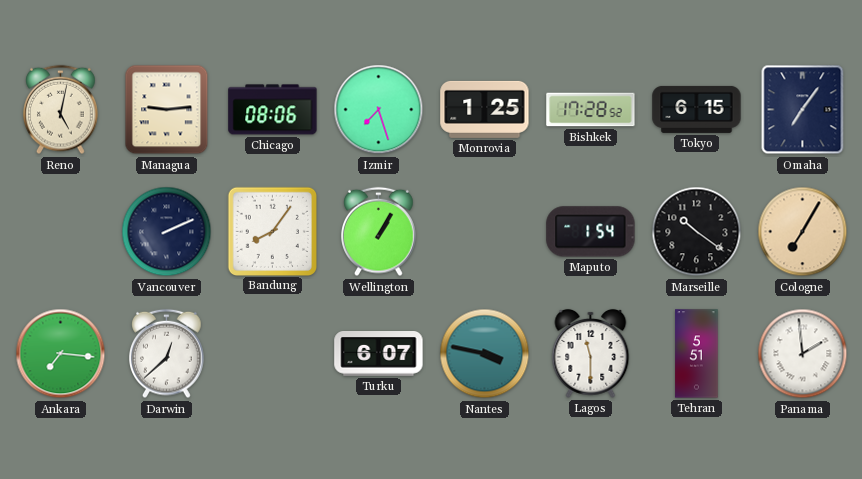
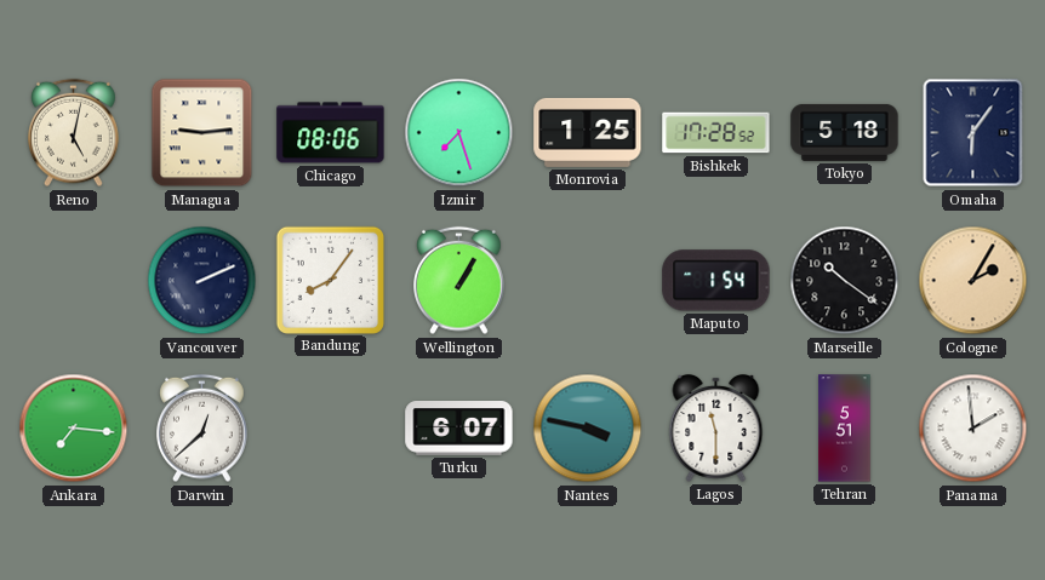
Tokyo: 6:15 -> 5:18 (845, 132)
Omaha: 7:06 -> 6:06 (973, 133)
Cologne: 7:05 -> 2:05 (973, 281)
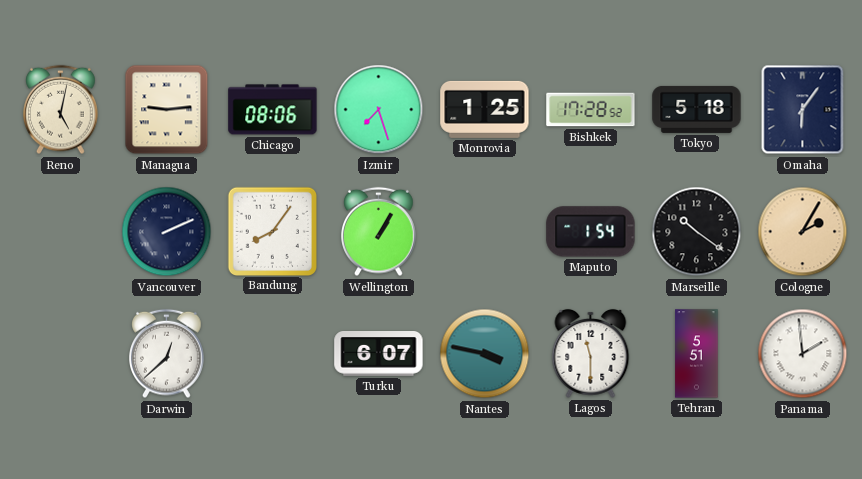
Ankara: 7:16 -> none (74, 429)
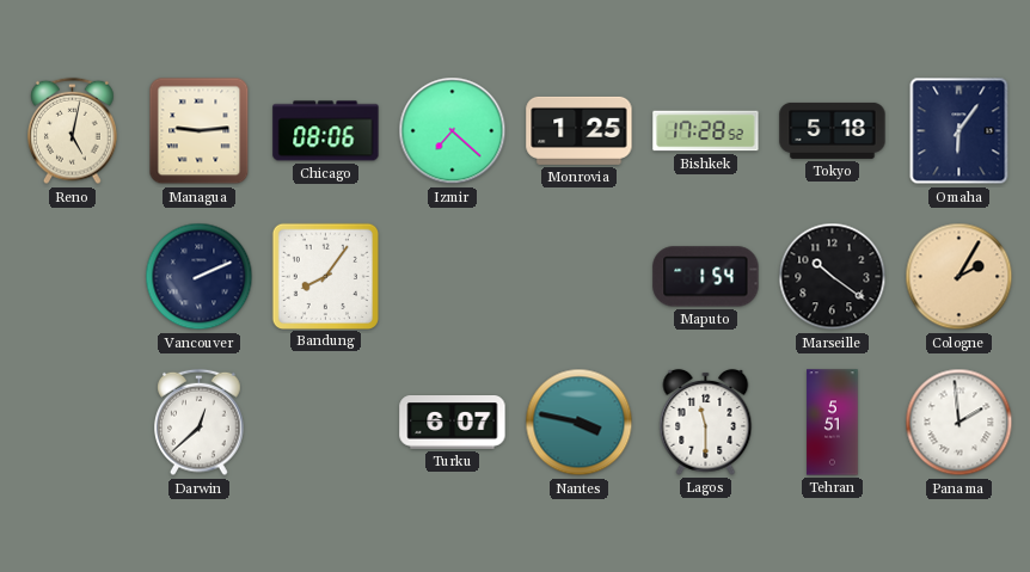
Izmir: 7:27 -> 7:22 (453, 131)
Wellington: 1:05 -> none (379, 232)
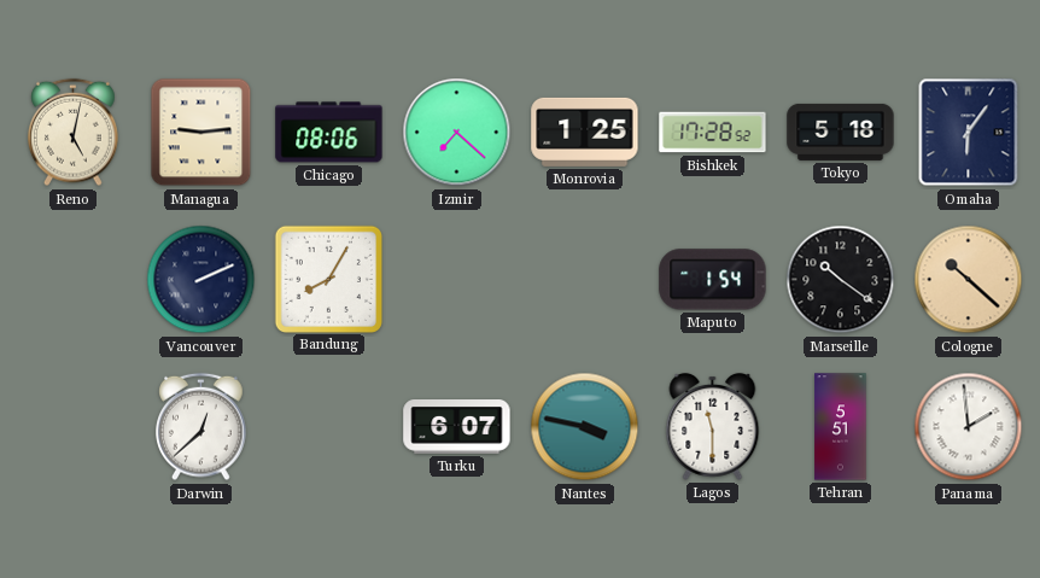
Bandung: 8:06 -> 8:05 (328, 279)
Cologne: 2:05 -> 10:22 (969, 280)
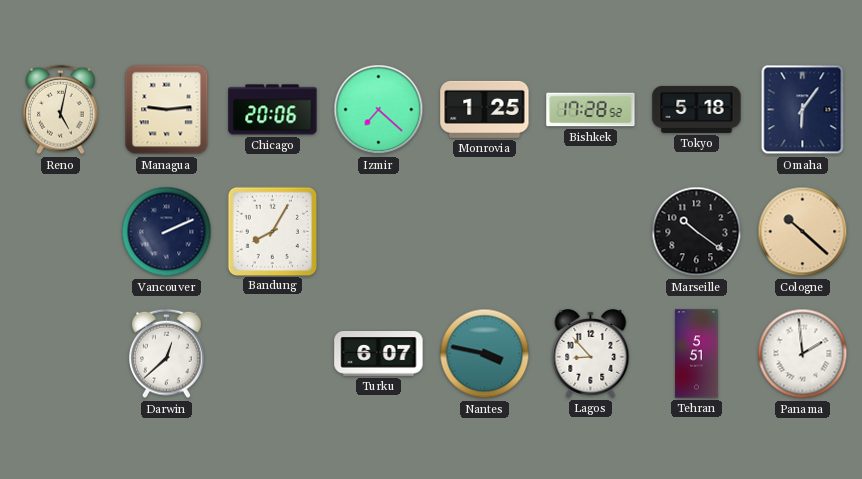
Chicago: 08:06 -> 20:06 (273, 110)
Maputo: 1:54 -> none (713, 280)
Lagos: 11:30 -> 8:53 (591, 353)
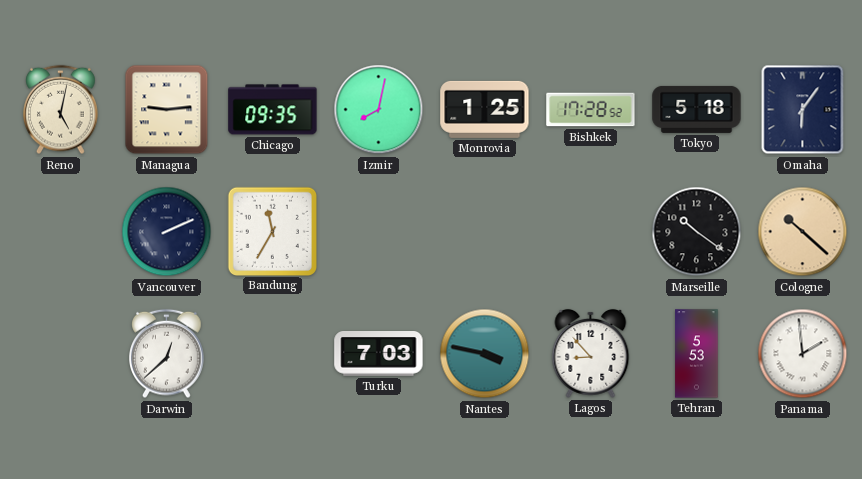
Chicago: 20:06 -> 09:35 (273, 110)
Izmir: 7:22 -> 8:02 (379, 110)
Bandung: 8:05 -> 11:35 (272, 231)
Turku: 6:07 -> 7:03 (379, 354)
Tehran: 5:51 -> 5:53 (697, 354)
